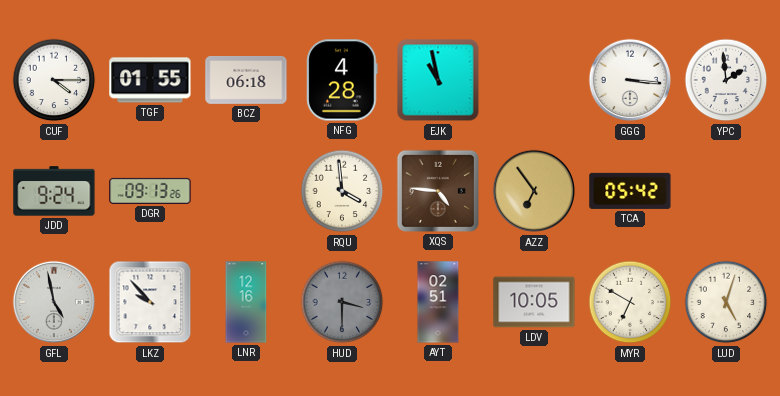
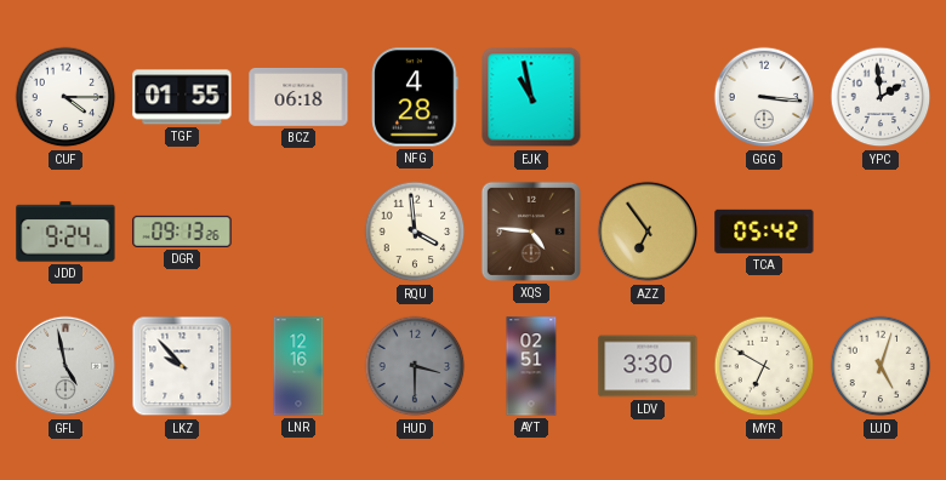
LDV: 10:05 -> 3:30 (648, 366)
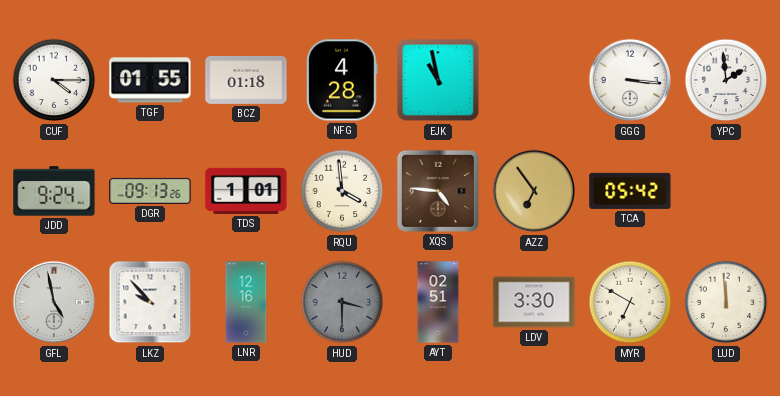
BCZ: 06:18 -> 01:18 (246, 81)
TDS: none -> 1:01 (246, 191)
LUD: 5:03 -> 11:59 (726, 302)
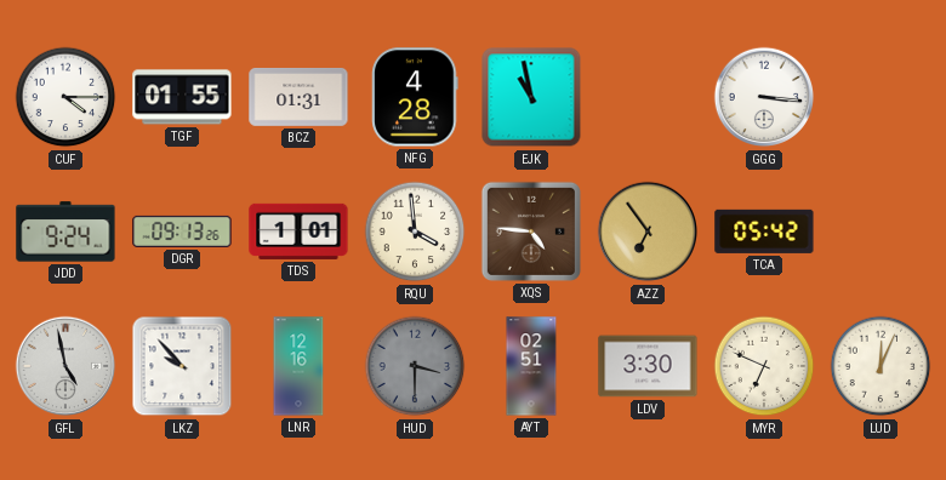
BCZ: 01:18 -> 01:31 (298, 98)
YPC: 1:59 -> none (726, 80)
MYR: 6:50 -> 6:49 (764, 366)
LUD: 11:59 -> 12:04 (881, 366)
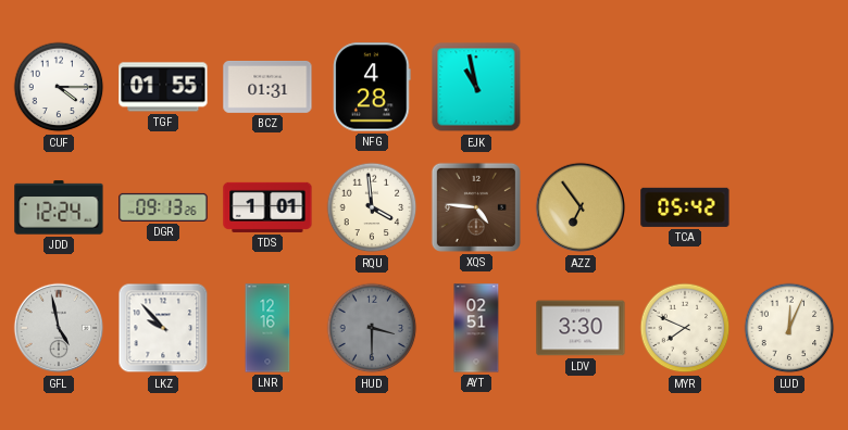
GGG: 3:16 -> none (764, 97)
JDD: 9:24 -> 12:24 (59, 207)
MYR: 6:49 -> 7:49 (685, 328)
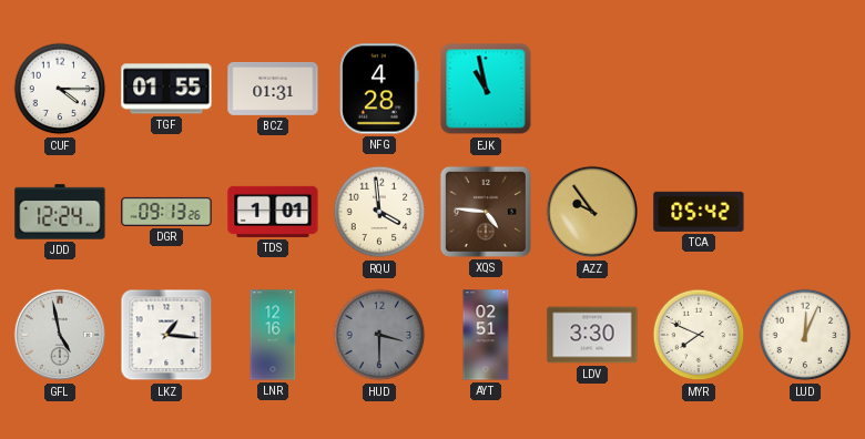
AZZ: 6:54 -> 9:54 (592, 212)
LKZ: 9:53 -> 1:16 (166, 335)
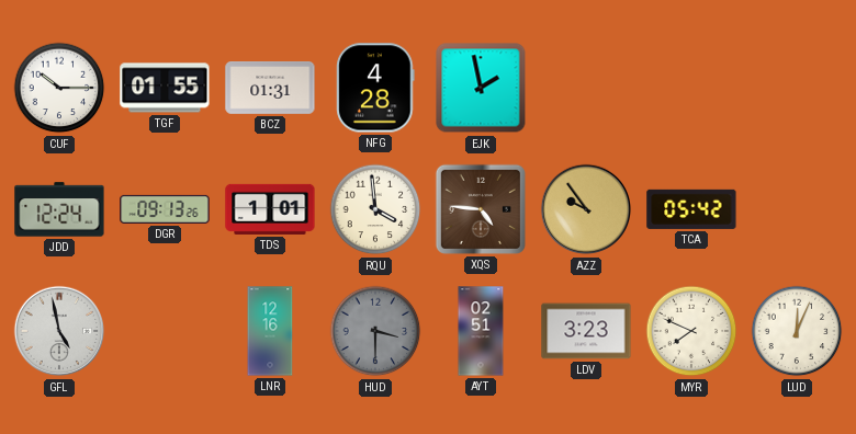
CUF: 4:15 -> 10:15 (59, 88)
EJK: 10:58 -> 1:58 (481, 88)
LKZ: 1:16 -> none (166, 335)
LDV: 3:30 -> 3:23 (586, 331)
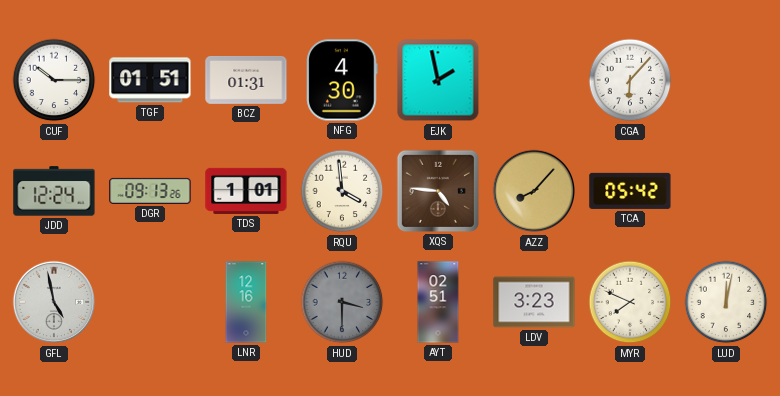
TGF: 01:55 -> 01:51 (150, 80)
NFG: 4:28 -> 4:30 (342, 80)
CGA: none -> 6:07 (630, 80)
AZZ: 9:54 -> 8:07 (534, 191)
LUD: 12:04 -> 12:02 (726, 302)
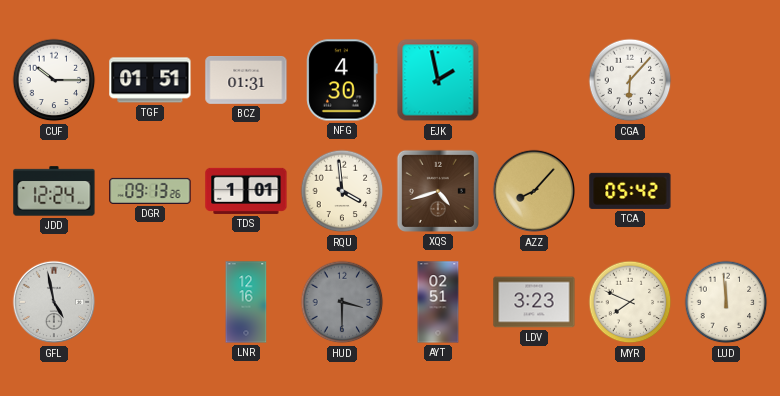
XQS: 4:46 -> 4:42 (438, 191)
LUD: 12:02 -> 11:59 (726, 302)
